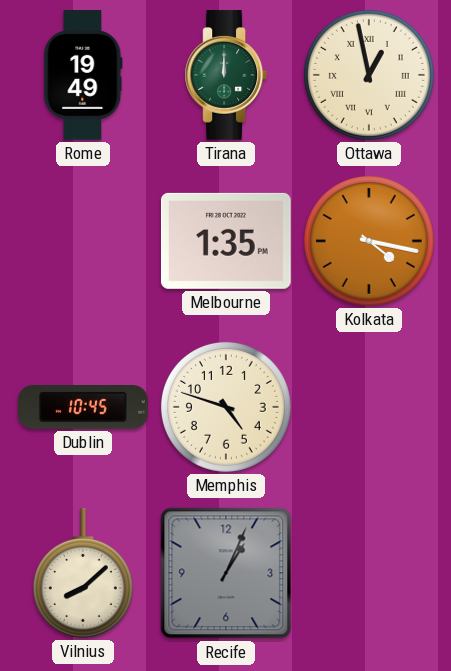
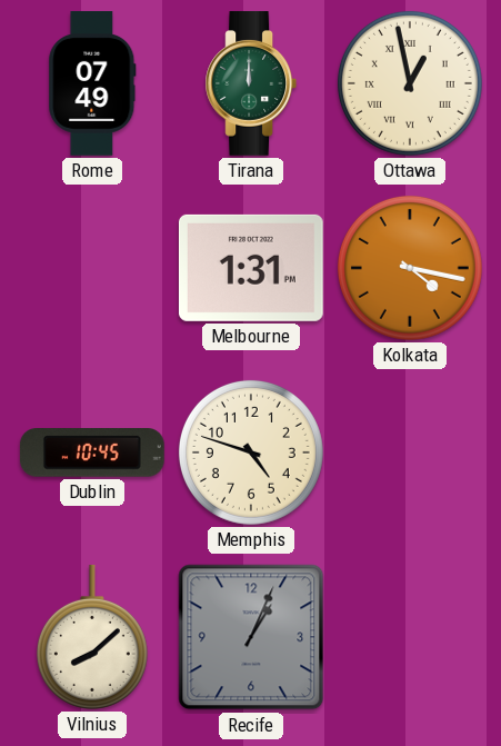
Rome: 19:49 -> 07:49 (92, 84)
Melbourne: 1:35 -> 1:31 (251, 268)
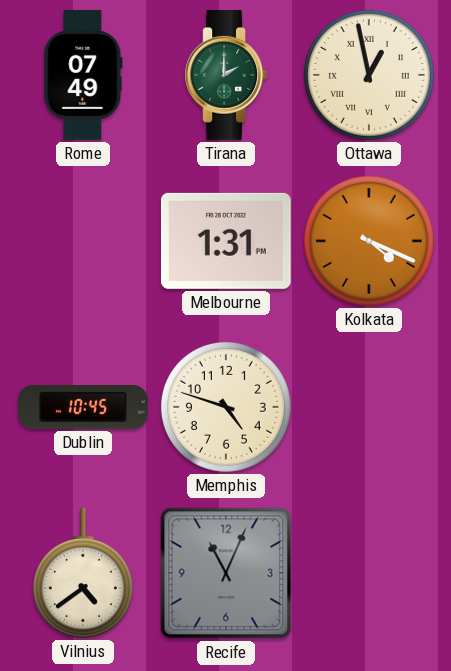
Tirana: 12:00 -> 2:00 (226, 76)
Kolkata: 4:17 -> 4:19 (369, 241)
Vilnius: 8:08 -> 4:39 (83, 573)
Recife: 1:04 -> 11:04 (226, 573)
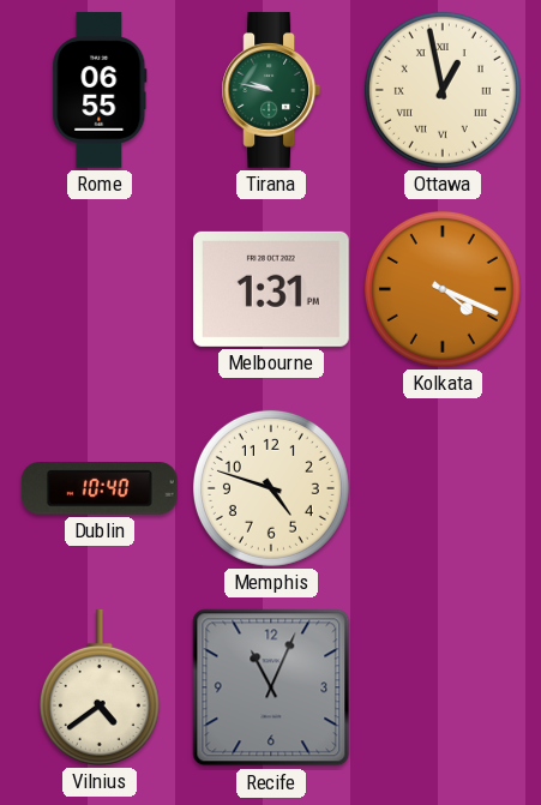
Rome: 07:49 -> 06:55 (100, 91)
Tirana: 2:00 -> 9:47 (271, 91)
Dublin: 10:45 -> 10:40 (100, 488)
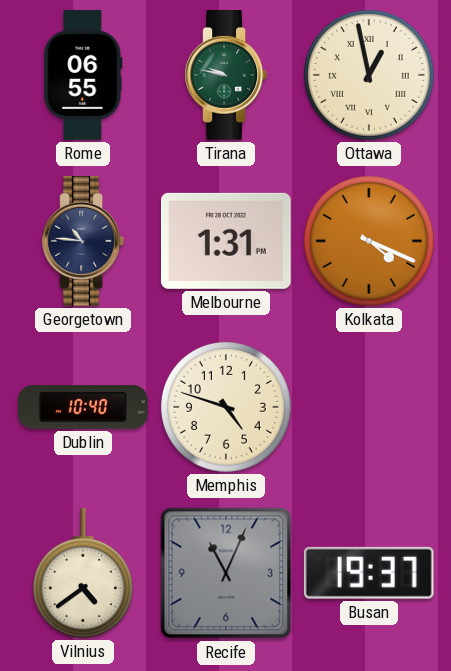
Georgetown: none -> 10:46 (83, 242)
Busan: none -> 19:37 (369, 573)
